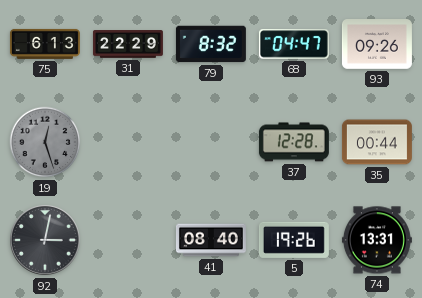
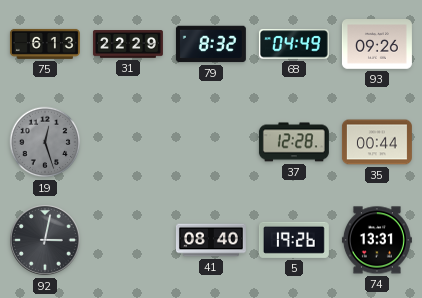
68: 04:47 -> 04:49 (294, 44)
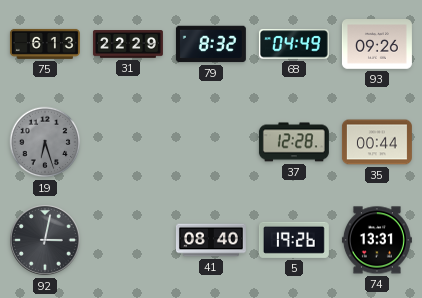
19: 12:27 -> 6:27 (45, 142)
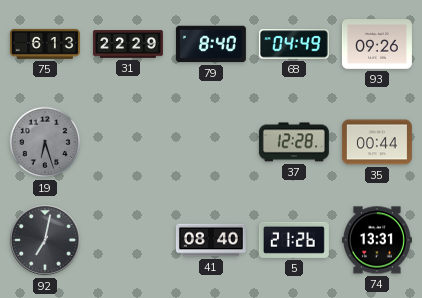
79: 8:32 -> 8:40 (211, 44)
92: 3:02 -> 7:02 (46, 241)
5: 19:26 -> 21:26 (294, 240)
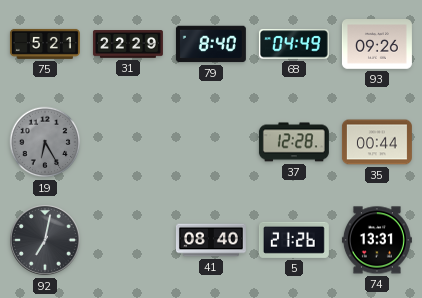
75: 6:13 -> 5:21 (45, 44)
19: 6:27 -> 6:25 (45, 142)
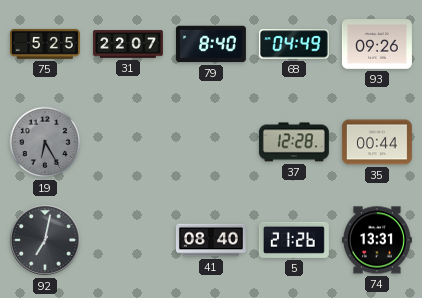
75: 5:21 -> 5:25 (45, 44)
31: 22:29 -> 22:07 (128, 44)
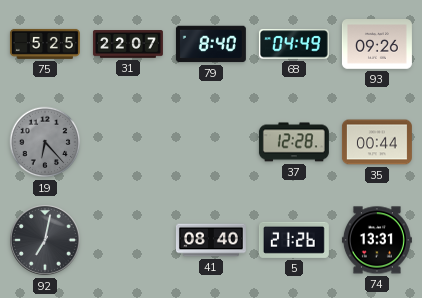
19: 6:25 -> 6:23 (45, 142)
